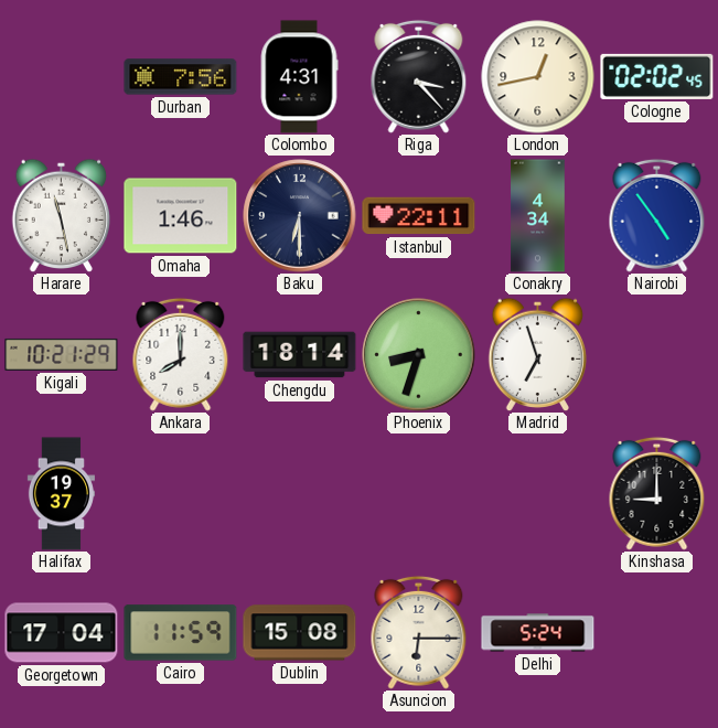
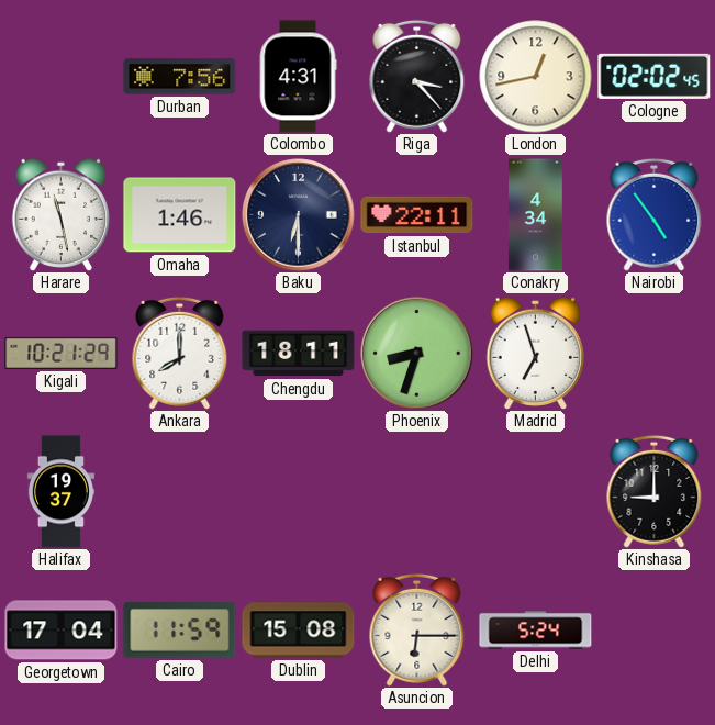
Chengdu: 18:14 -> 18:11 (299, 354)
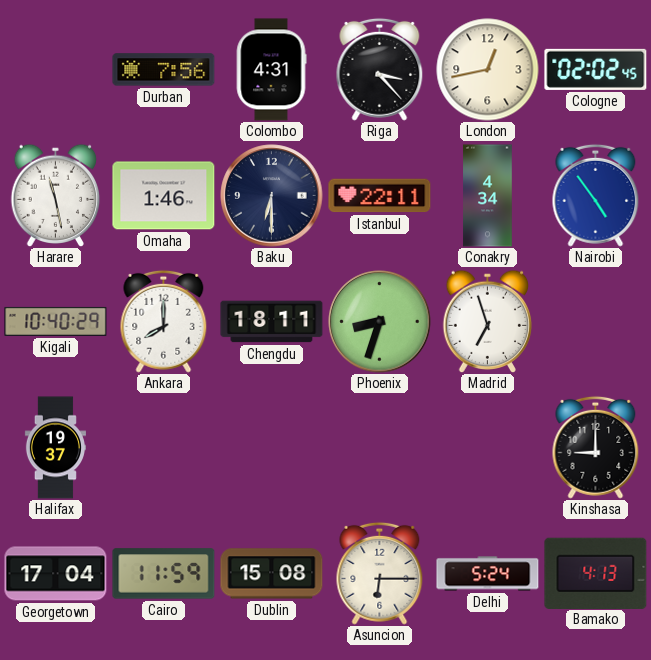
Kigali: 10:21 -> 10:40 (56, 321)
Bamako: none -> 4:13 (596, 573)
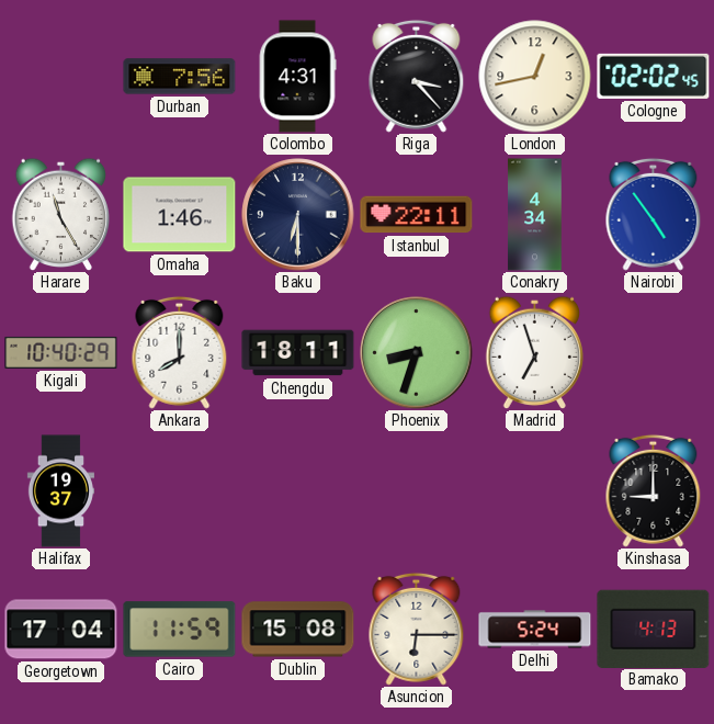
Harare: 11:28 -> 11:25 (61, 214)
